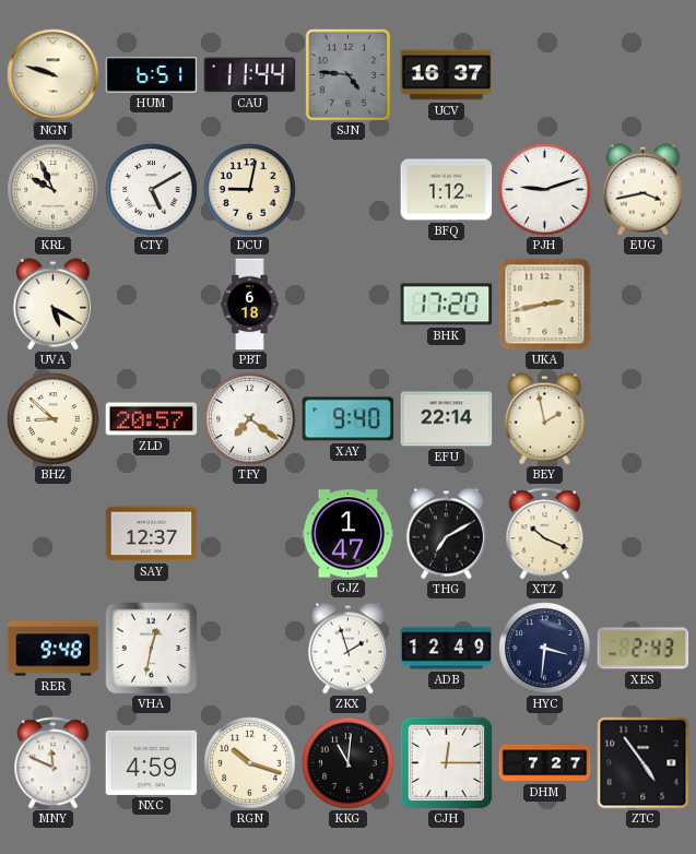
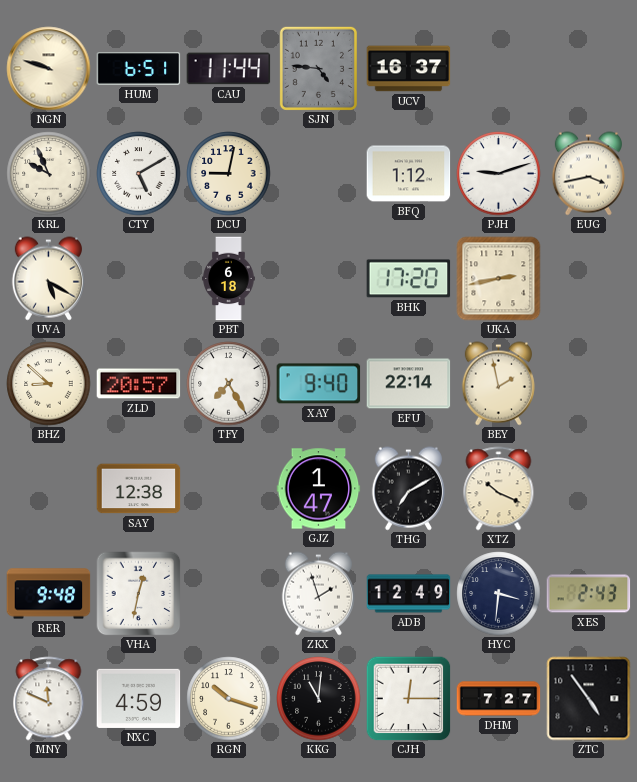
TFY: 7:21 -> 7:25 (229, 384)
SAY: 12:37 -> 12:38 (139, 489)
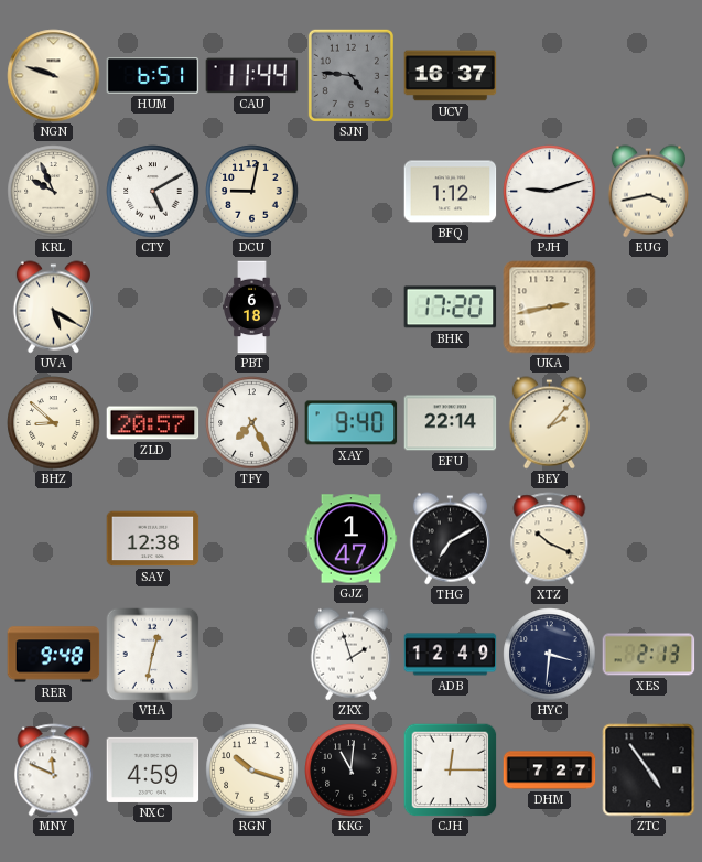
BEY: 1:58 -> 2:07 (549, 423)
XES: 2:43 -> 2:13 (649, 655)
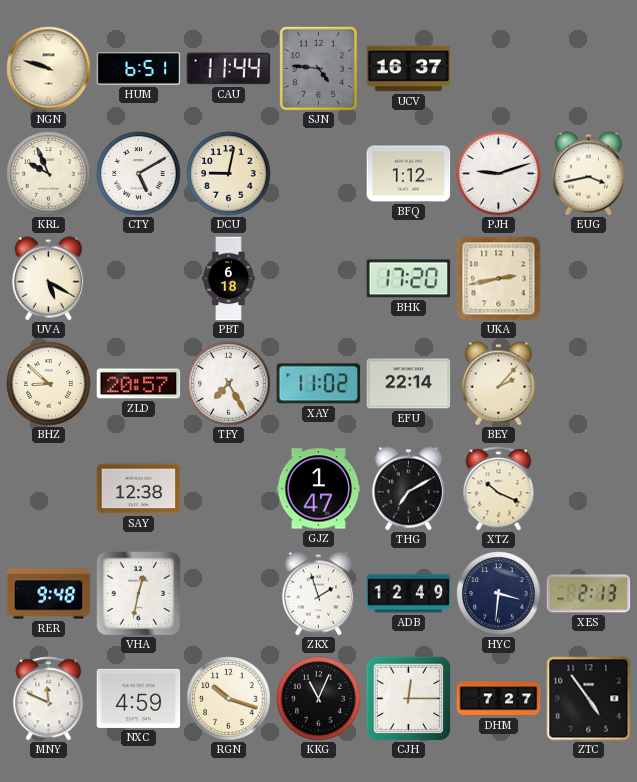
XAY: 9:40 -> 11:02 (319, 384)
KKG: 11:01 -> 11:04 (319, 699)
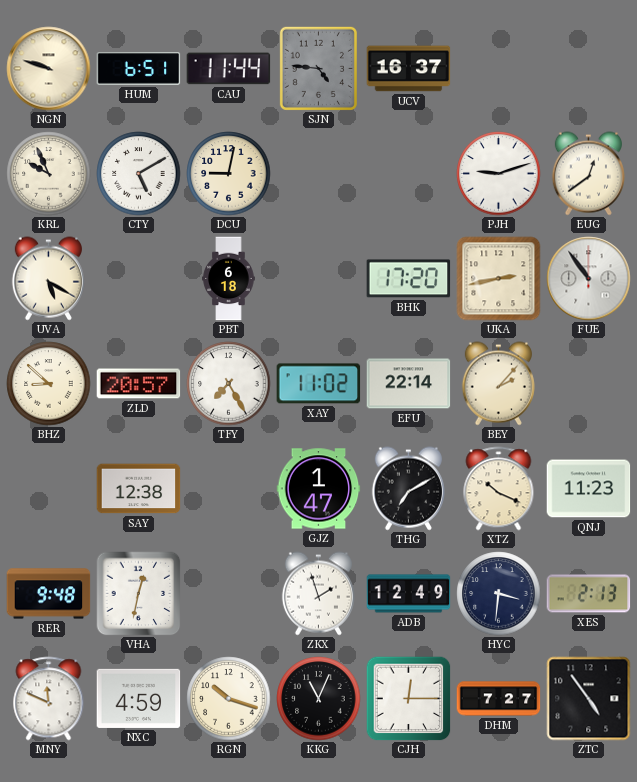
BFQ: 1:12 -> none (409, 174)
EUG: 3:43 -> 12:39 (588, 174)
FUE: none -> 10:54 (589, 279)
QNJ: none -> 11:23 (589, 489)
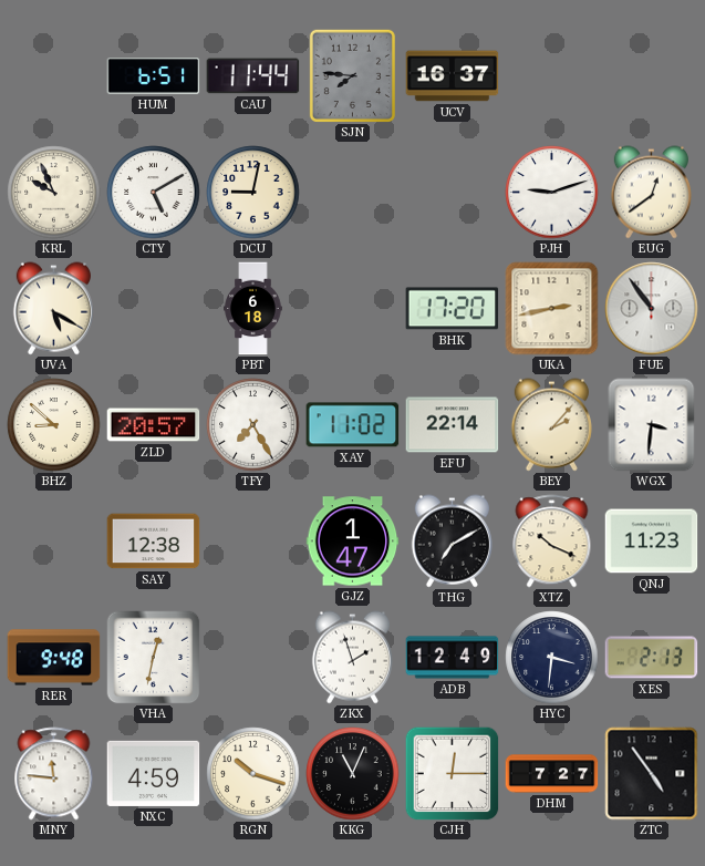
NGN: 9:48 -> none (49, 69)
SJN: 4:46 -> 7:46 (352, 75)
WGX: none -> 3:31 (652, 425)
MNY: 11:49 -> 11:46 (54, 774)
